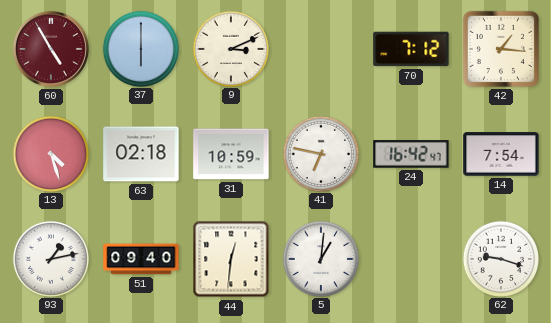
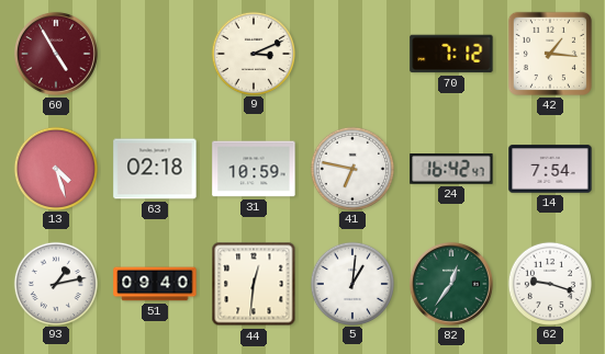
37: 6:00 -> none (140, 48)
82: none -> 12:36 (451, 284)
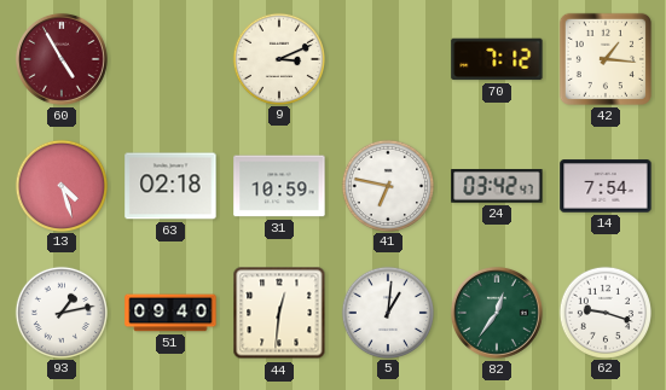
24: 16:42 -> 03:42 (497, 186)
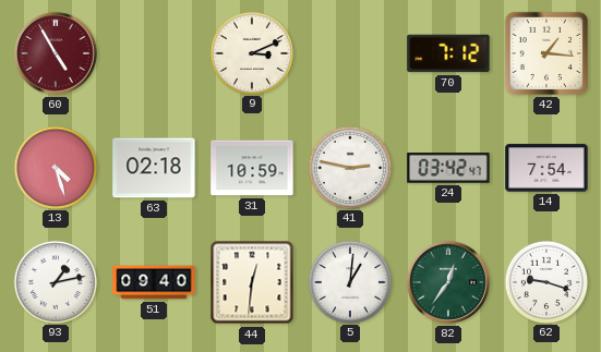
41: 6:47 -> 2:47 (349, 167)
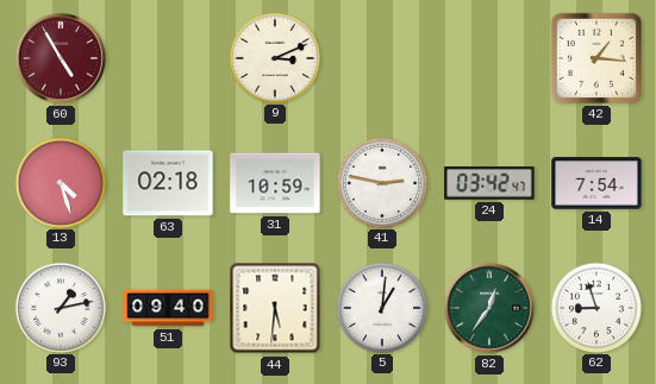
70: 7:12 -> none (448, 53)
44: 12:31 -> 5:31 (275, 308)
62: 9:18 -> 8:57 (595, 307)
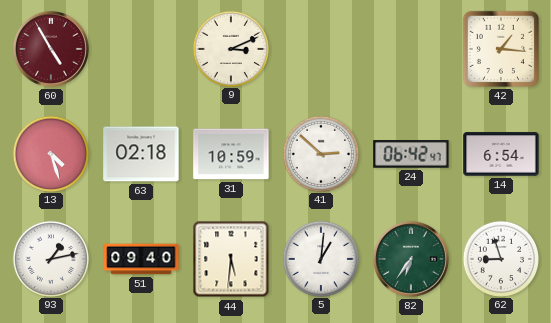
41: 2:47 -> 2:52 (320, 153)
24: 03:42 -> 06:42 (411, 154)
14: 7:54 -> 6:54 (501, 154)
82: 12:36 -> 6:36 (411, 259)
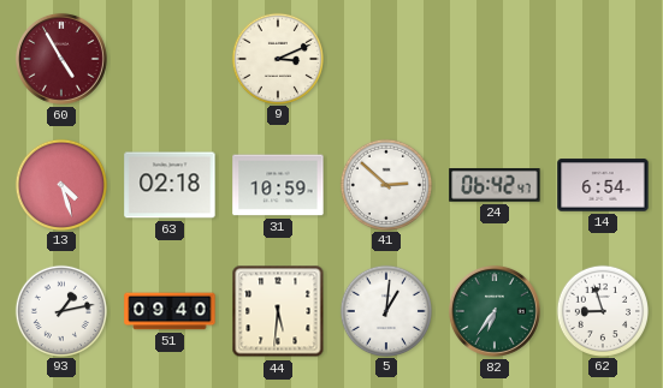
42: 1:16 -> none (501, 49)
